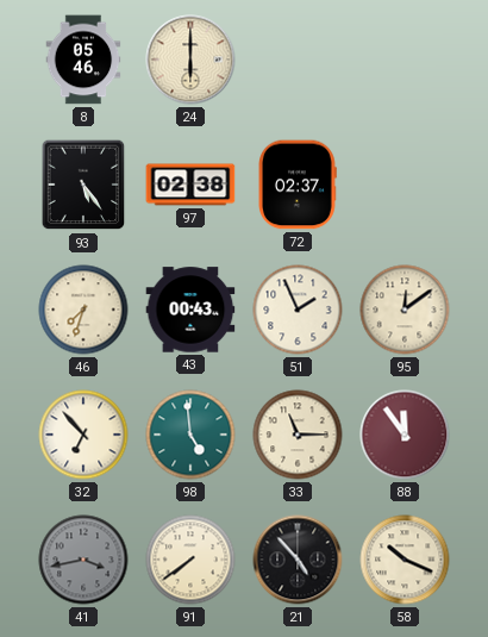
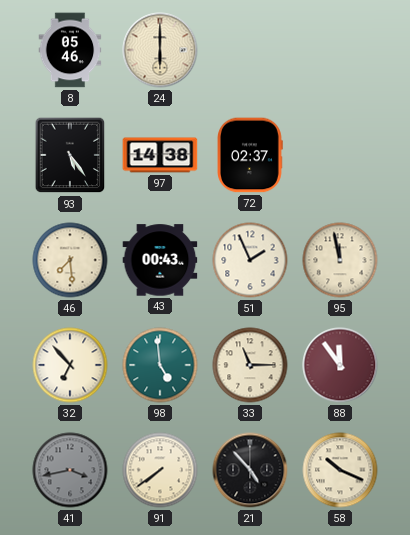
97: 02:38 -> 14:38 (160, 155)
46: 7:33 -> 7:29 (70, 260)
95: 12:09 -> 11:58 (340, 260)
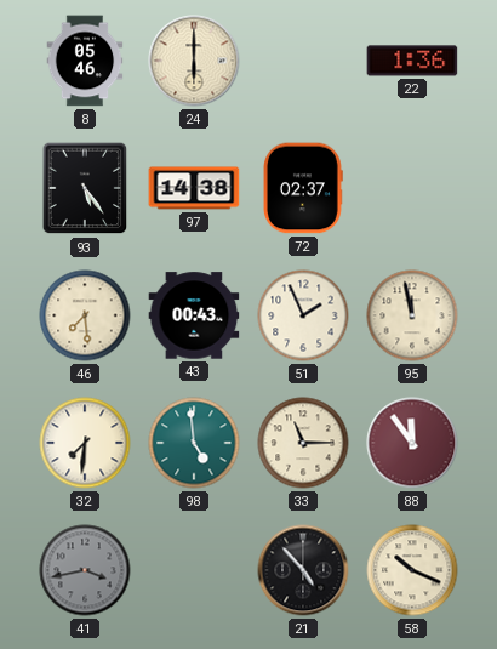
22: none -> 1:36 (412, 61)
32: 6:53 -> 7:31 (85, 443)
91: 7:39 -> none (160, 470)
